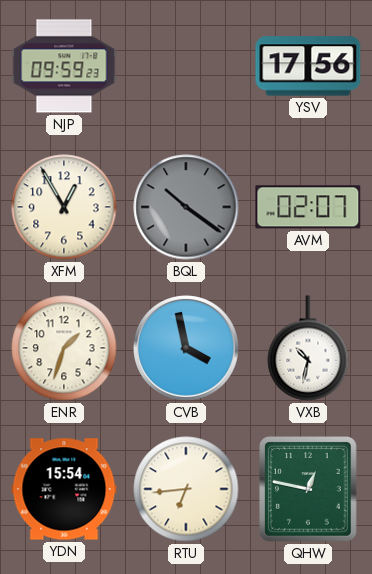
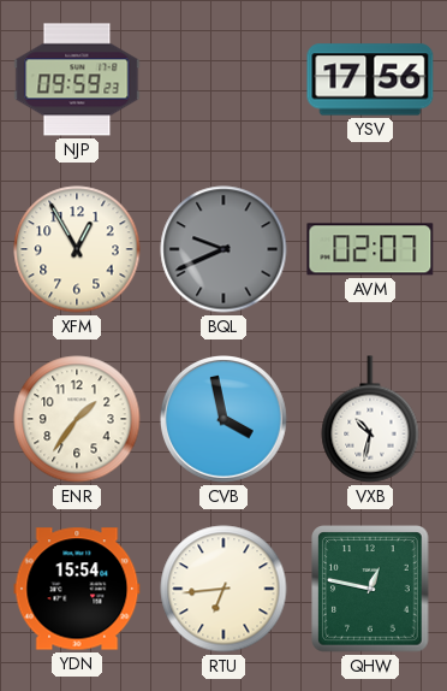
BQL: 10:21 -> 9:41 (223, 249)
ENR: 1:33 -> 1:36 (77, 419)
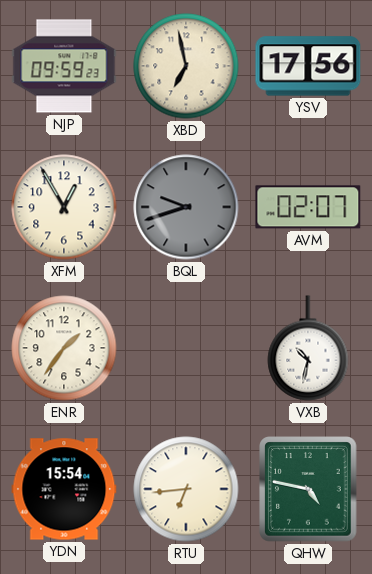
XBD: none -> 6:58 (186, 66)
BQL: 9:41 -> 9:42 (186, 207)
CVB: 3:58 -> none (225, 420)
QHW: 12:47 -> 4:47 (308, 489)
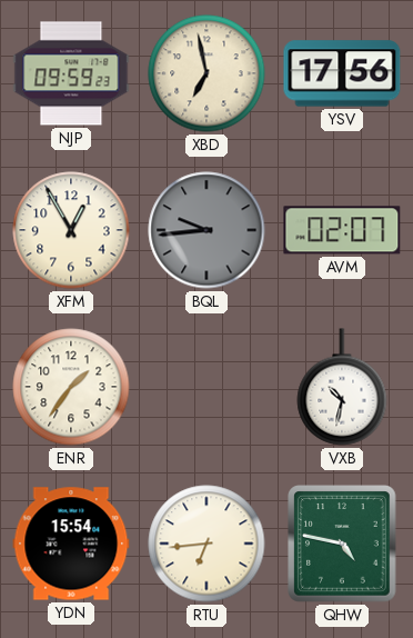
BQL: 9:42 -> 9:44 (206, 230)
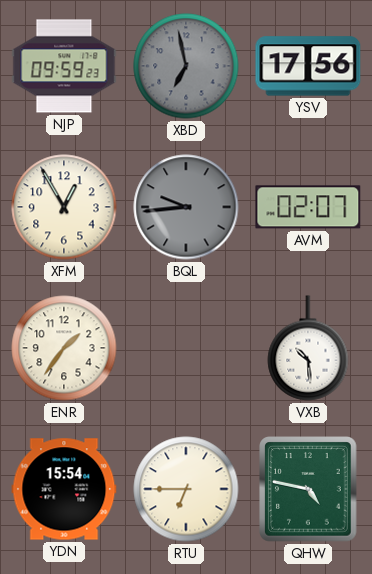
XBD dial: cream -> grey (186, 66)
VXB: 10:32 -> 10:29 (308, 348)
RTU: 6:44 -> 6:45 (186, 489)
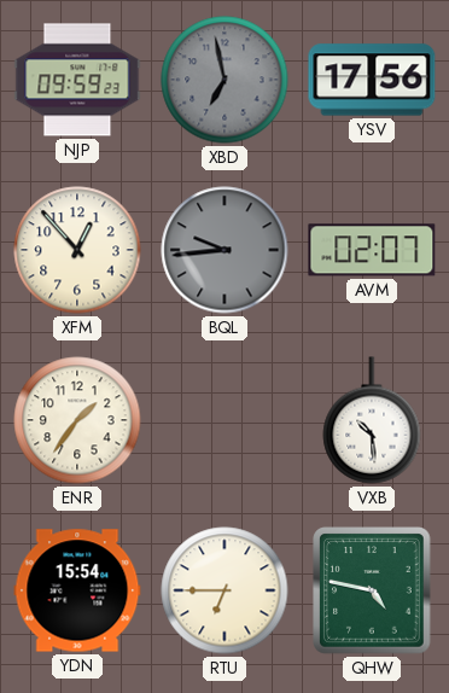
XFM: 12:55 -> 12:53 (77, 250)
